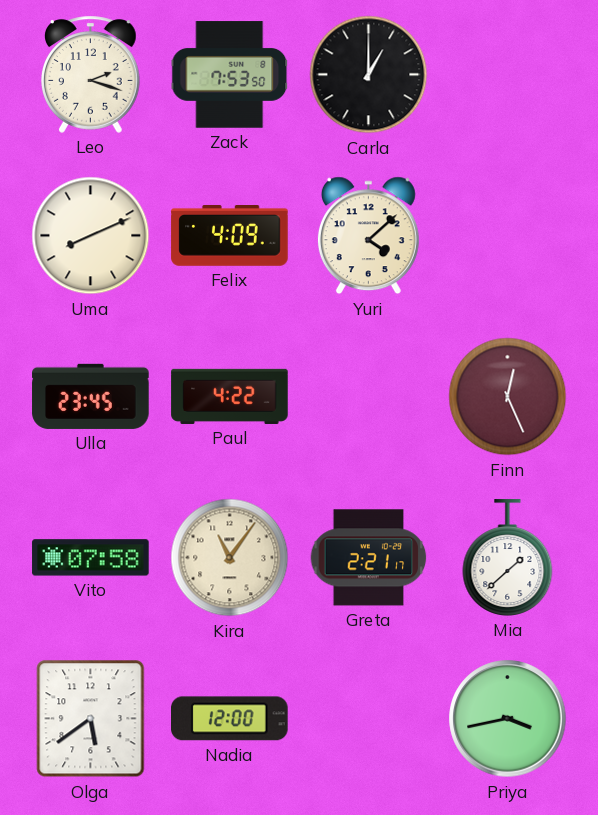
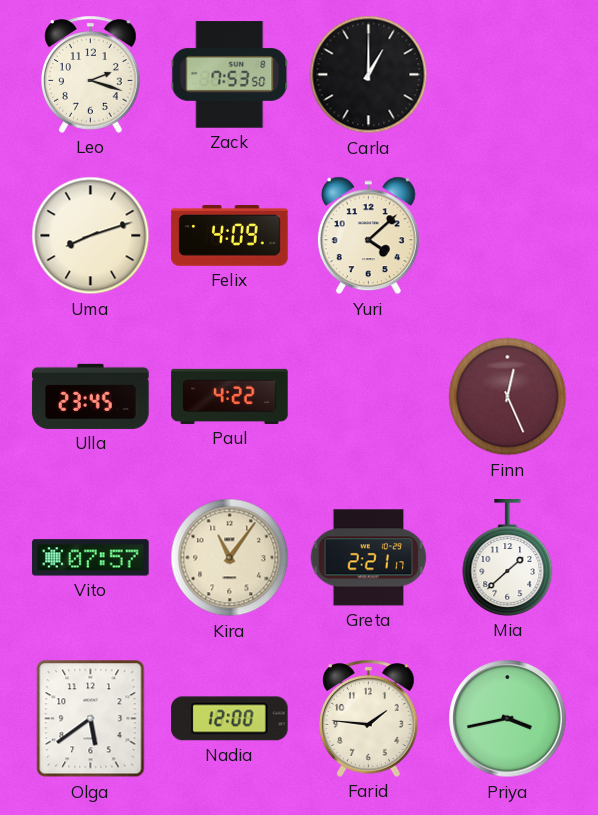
Uma: 8:11 -> 8:12 (91, 236)
Vito: 07:58 -> 07:57 (91, 558)
Farid: none -> 1:46 (369, 718)
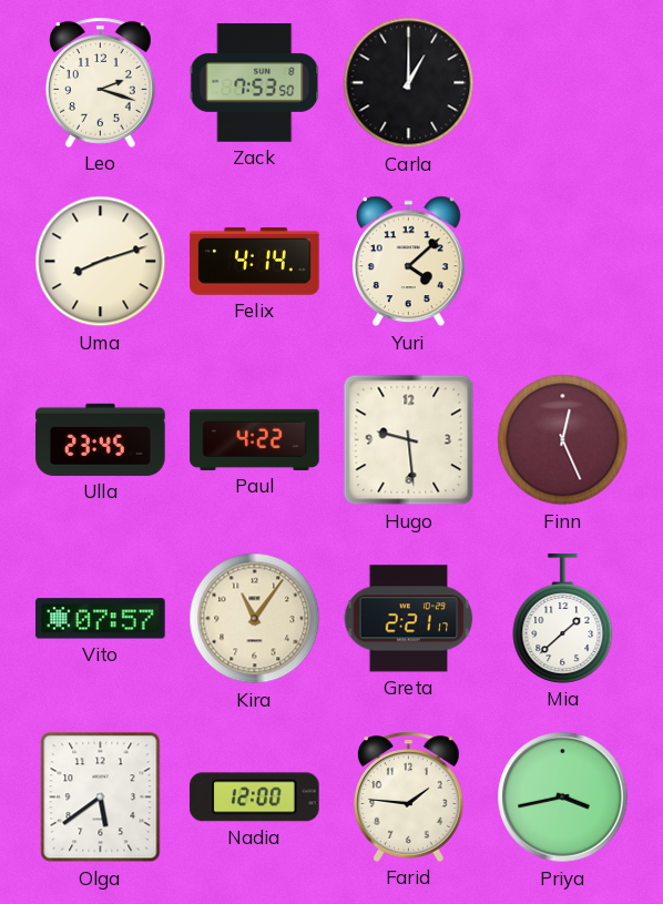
Felix: 4:09 -> 4:14 (255, 262)
Hugo: none -> 9:29 (409, 440)
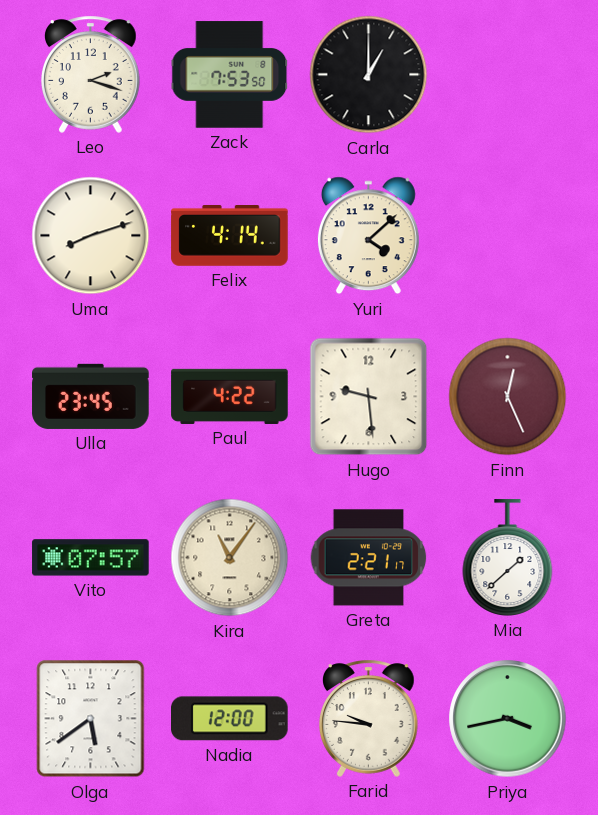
Farid: 1:46 -> 9:46 (369, 718)
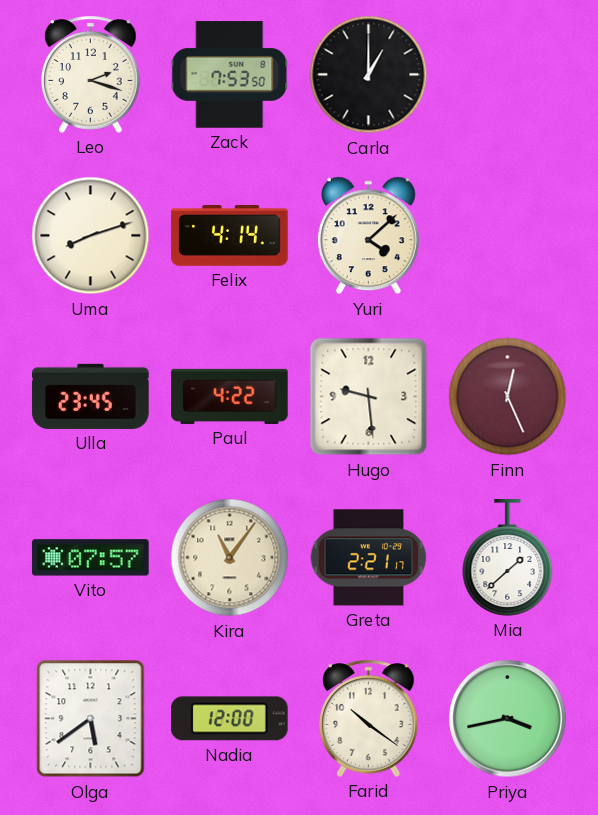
Farid: 9:46 -> 10:21 (369, 718)
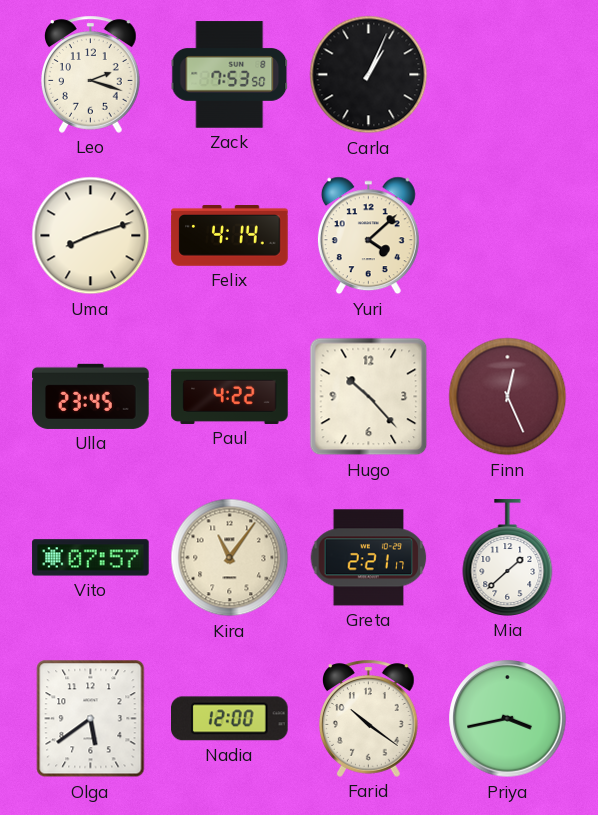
Carla: 1:00 -> 1:04 (369, 75)
Hugo: 9:29 -> 10:23 (369, 397)
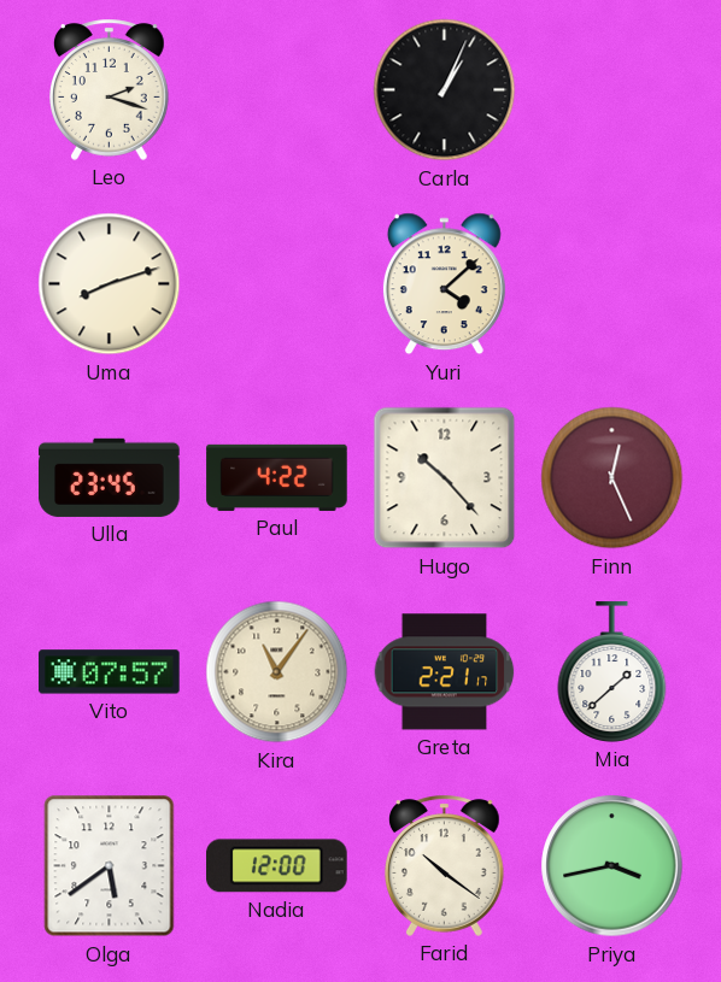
Zack: 7:53 -> none (230, 75)
Felix: 4:14 -> none (230, 236)
